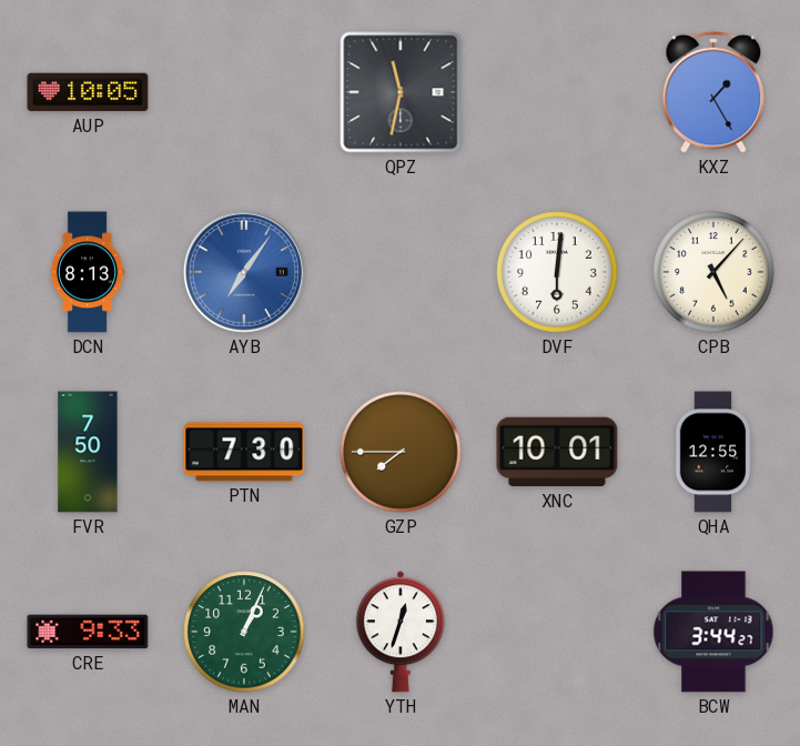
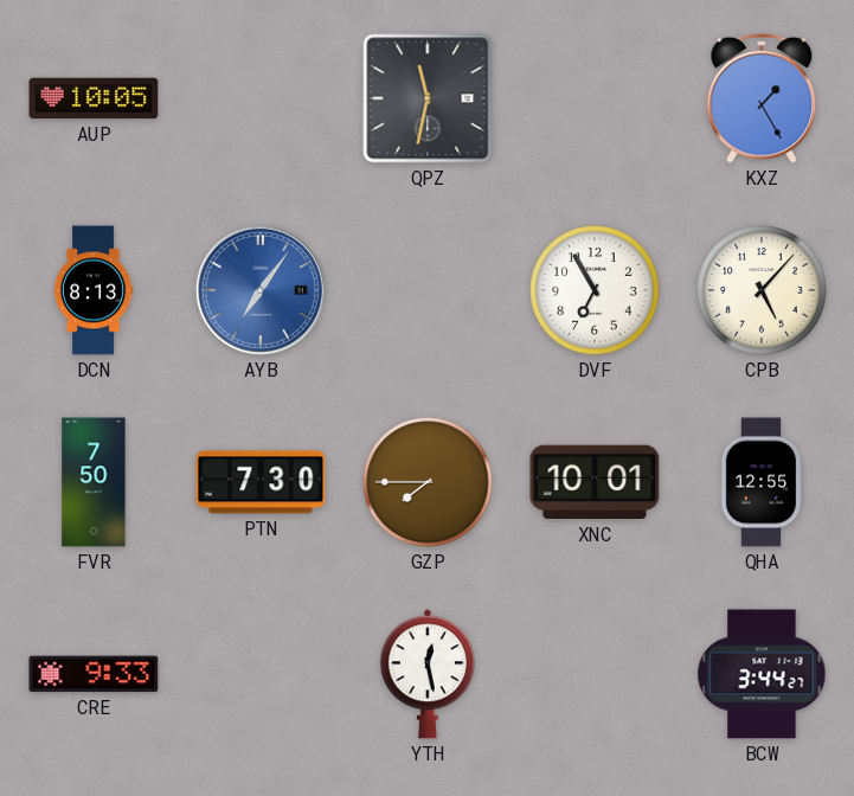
DVF: 6:01 -> 6:55 (595, 290)
MAN: 1:04 -> none (244, 632)
YTH: 12:33 -> 12:28 (428, 674)
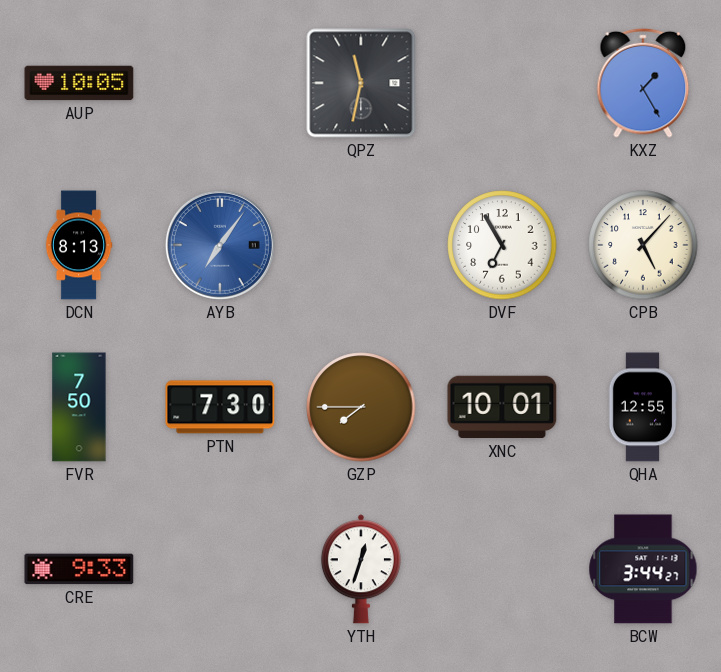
YTH: 12:28 -> 12:33 (361, 569)
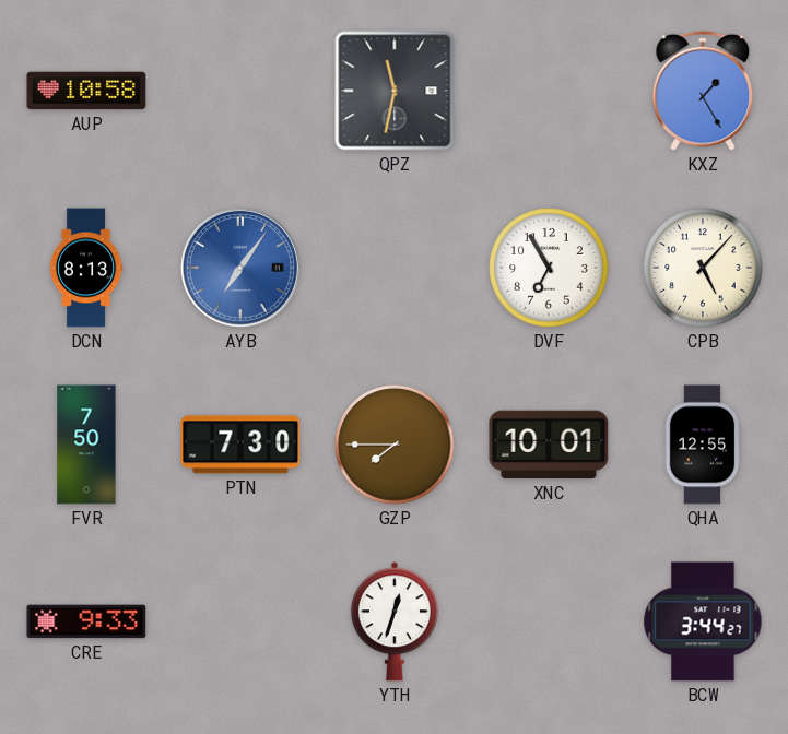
AUP: 10:05 -> 10:58 (86, 91)
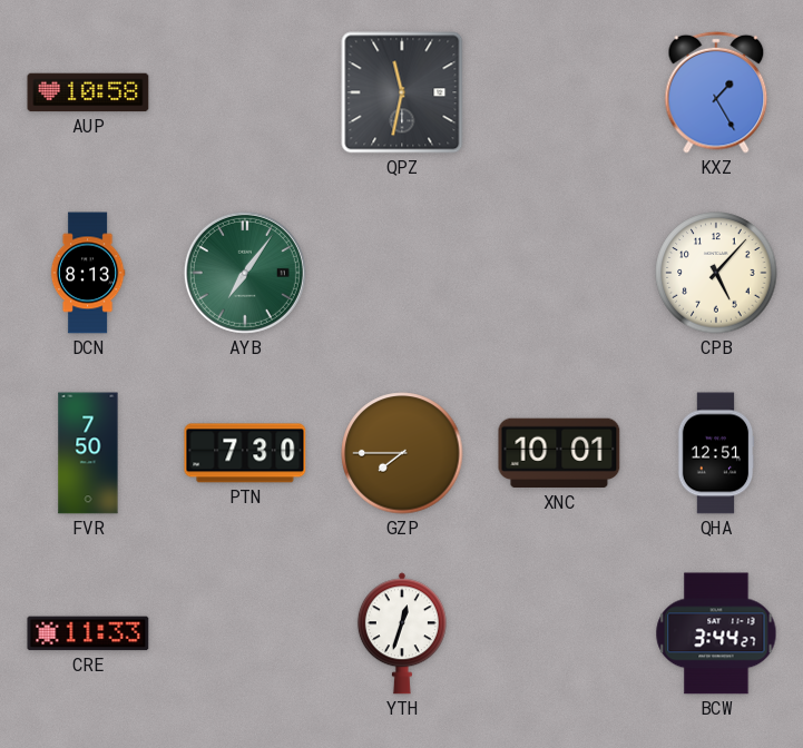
AYB dial: blue -> green (245, 273)
DVF: 6:55 -> none (549, 268)
QHA: 12:55 -> 12:51 (716, 453)
CRE: 9:33 -> 11:33 (88, 633)
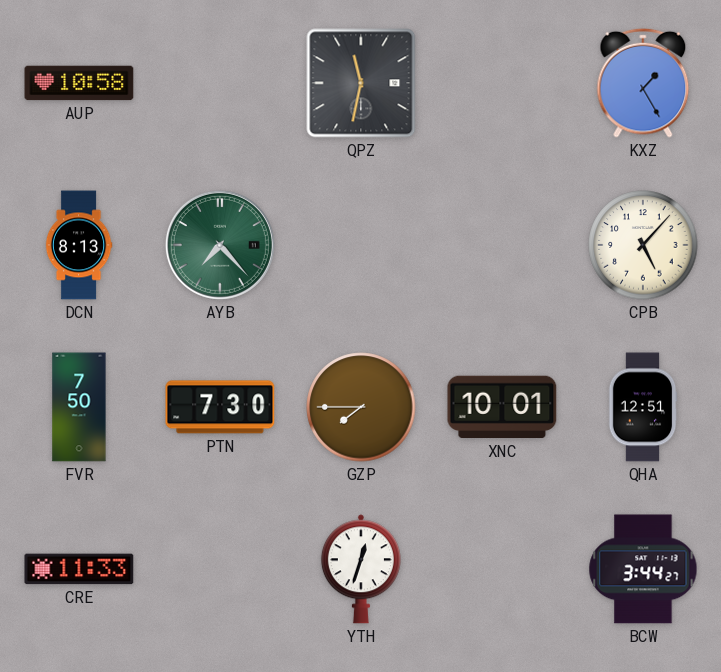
AYB: 7:06 -> 7:23 (220, 245)
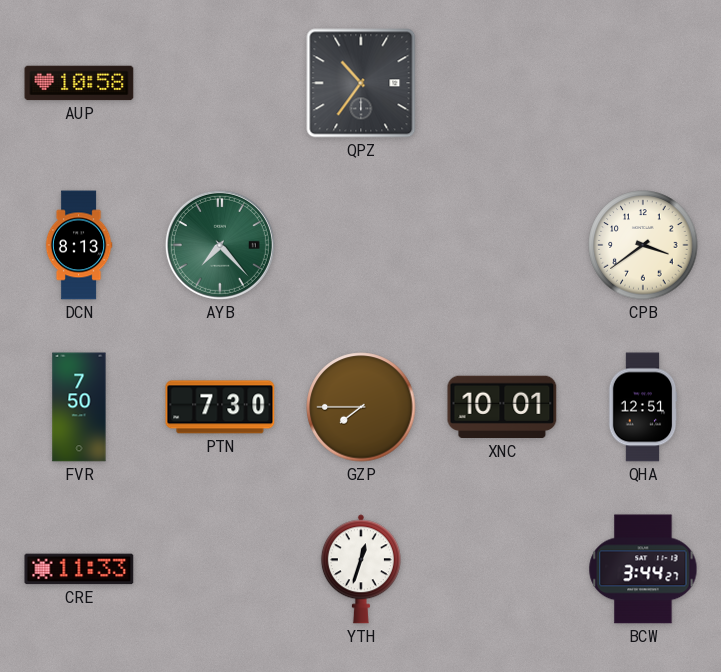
QPZ: 11:32 -> 10:36 (361, 83)
KXZ: 1:25 -> none (643, 83)
CPB: 5:07 -> 3:39 (643, 245)
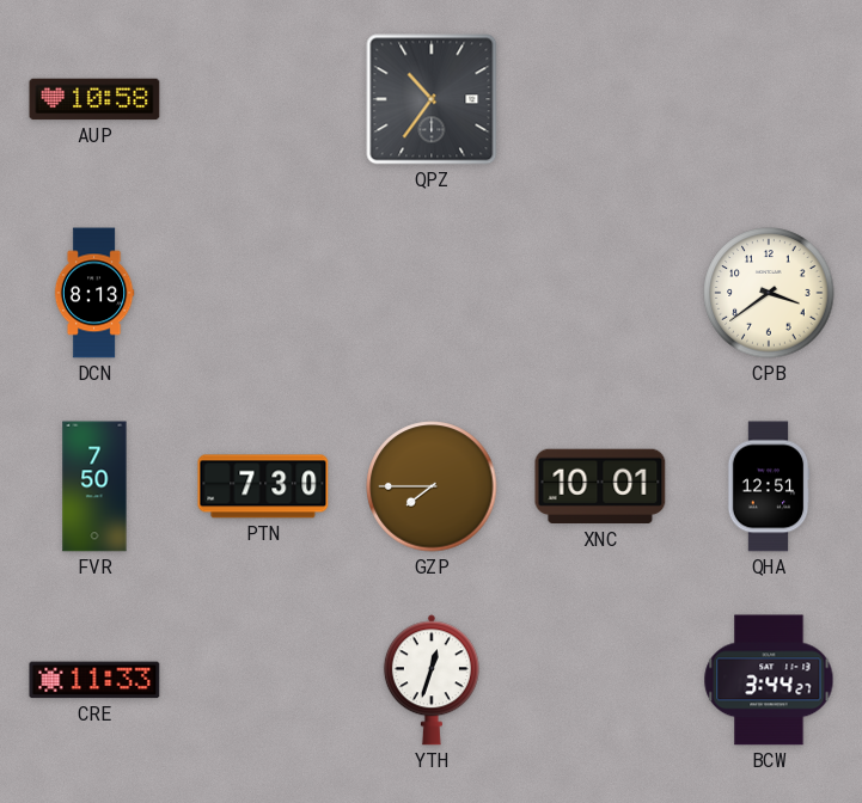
AYB: 7:23 -> none (220, 245)
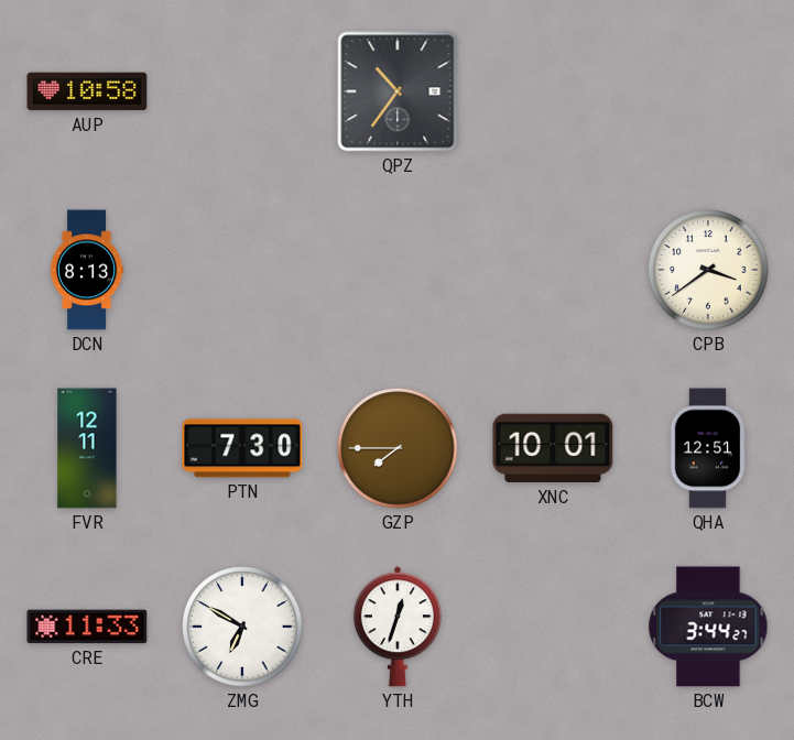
FVR: 7:50 -> 12:11 (87, 448)
ZMG: none -> 6:50 (242, 627)
